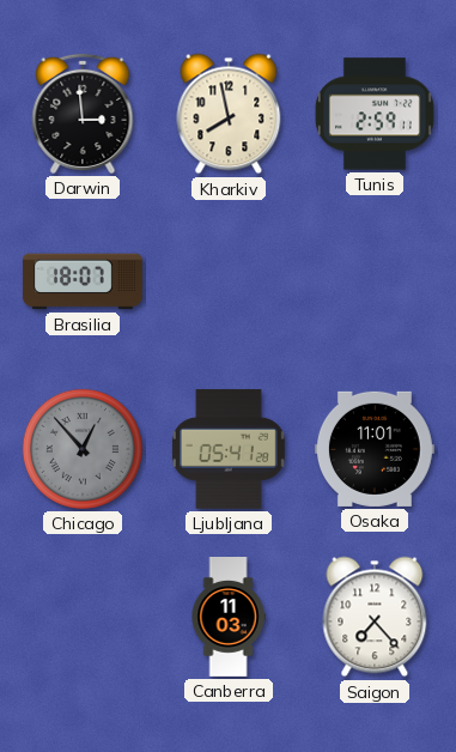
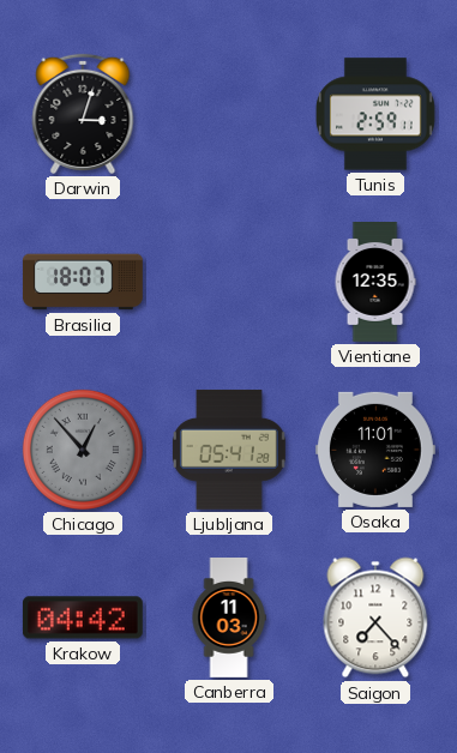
Darwin: 2:59 -> 3:03 (83, 114)
Kharkiv: 7:58 -> none (229, 114)
Vientiane: none -> 12:35 (375, 283)
Krakow: none -> 04:42 (83, 618)
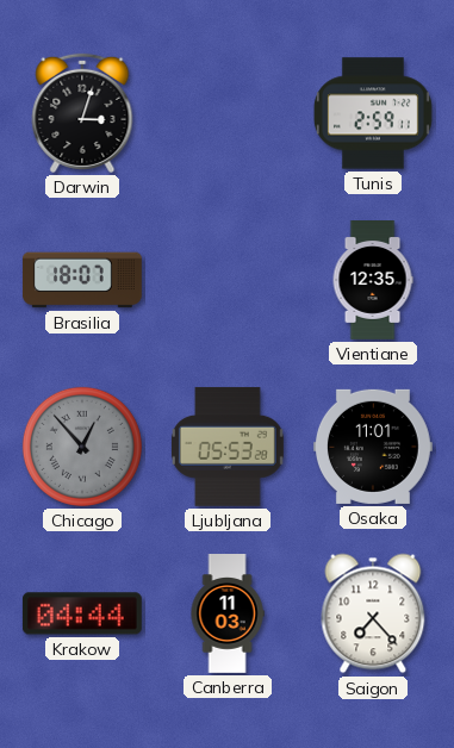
Ljubljana: 05:41 -> 05:53 (228, 447)
Krakow: 04:42 -> 04:44 (82, 613)
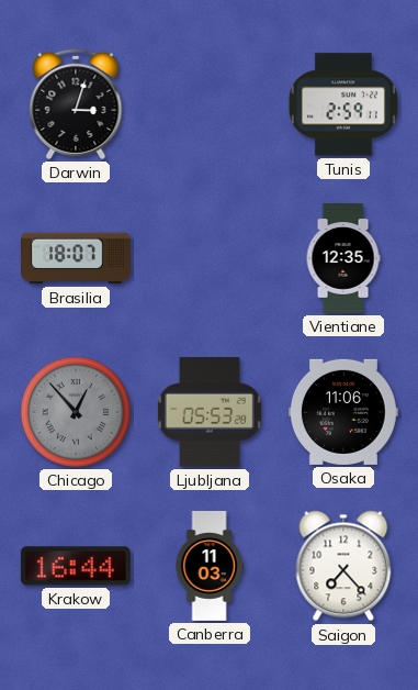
Osaka: 11:01 -> 11:06 (343, 412)
Krakow: 04:44 -> 16:44 (76, 566)
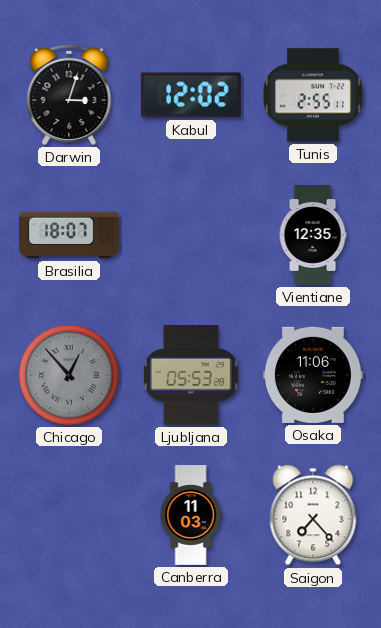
Kabul: none -> 12:02 (191, 95)
Tunis: 2:59 -> 2:55 (313, 95)
Krakow: 16:44 -> none (76, 566)
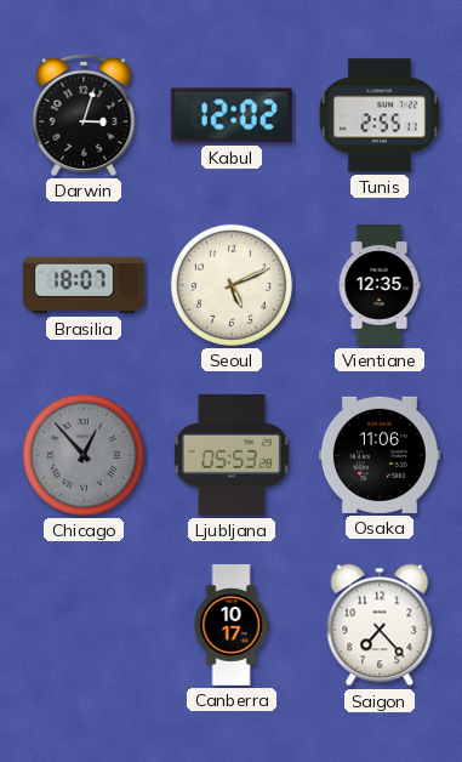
Seoul: none -> 5:11 (232, 285)
Canberra: 11:03 -> 10:17 (232, 626)
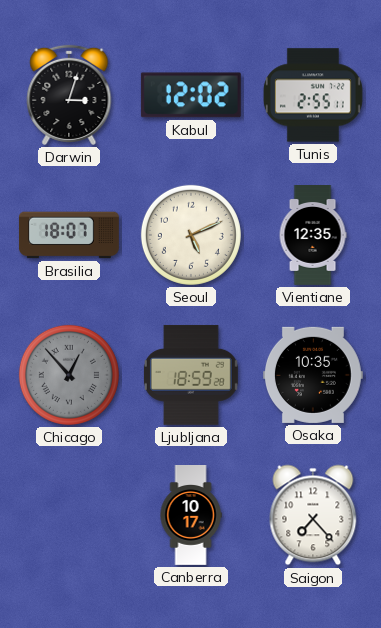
Ljubljana: 05:53 -> 18:59 (191, 375)
Osaka: 11:06 -> 10:35 (313, 375)
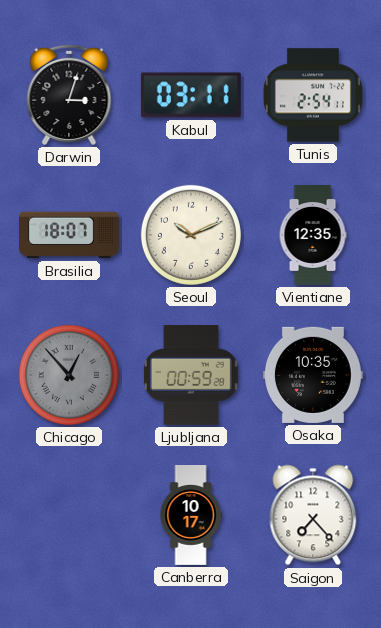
Kabul: 12:02 -> 03:11 (191, 95)
Tunis: 2:55 -> 2:54 (313, 95)
Seoul: 5:11 -> 10:11 (191, 235)
Ljubljana: 18:59 -> 00:59 (191, 375)
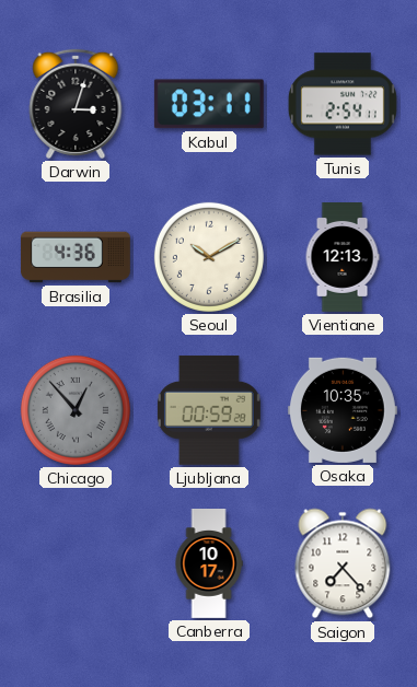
Brasilia: 18:07 -> 4:36 (76, 257)
Seoul: 10:11 -> 10:10 (209, 257)
Vientiane: 12:35 -> 12:13 (343, 258)
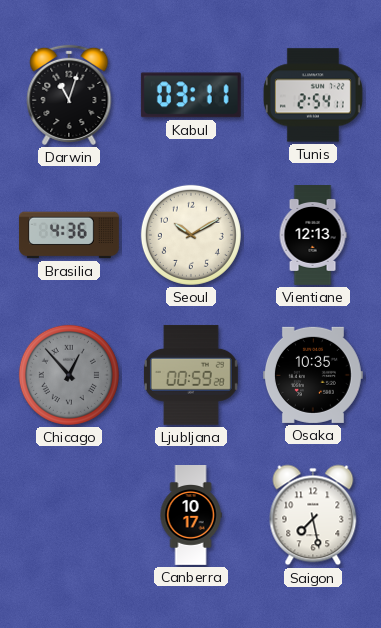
Darwin: 3:03 -> 11:03 (69, 95)
Saigon: 7:23 -> 7:28 (313, 515)
